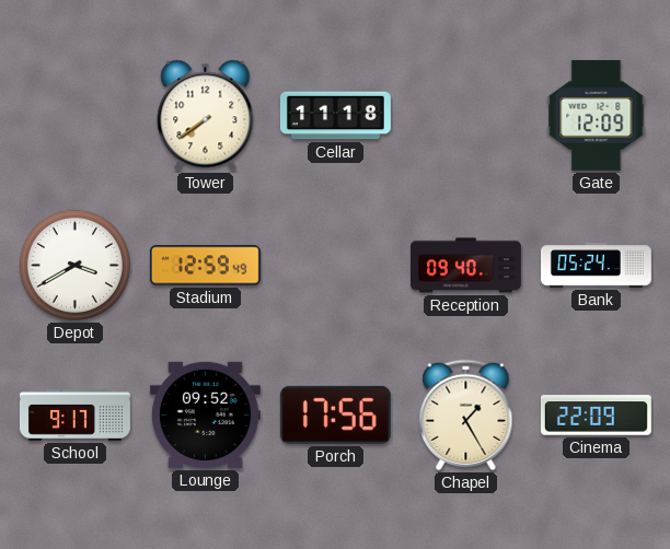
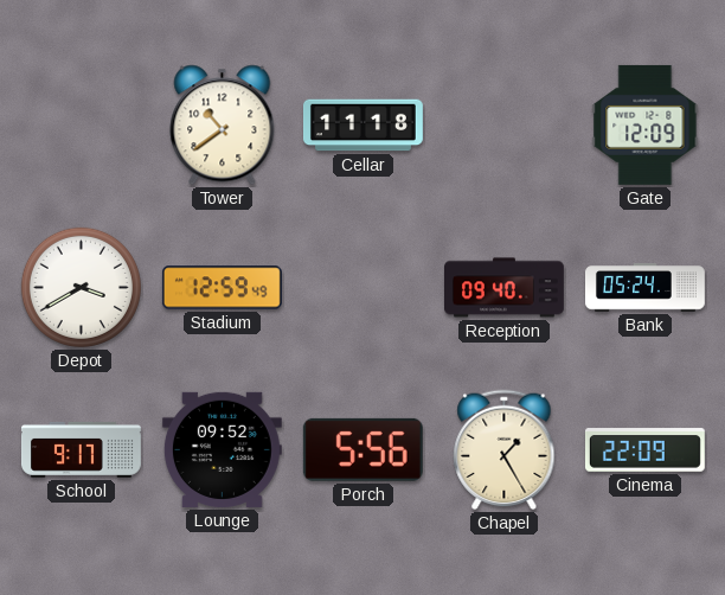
Tower: 7:39 -> 10:39 (223, 126)
Porch: 17:56 -> 5:56 (362, 449)
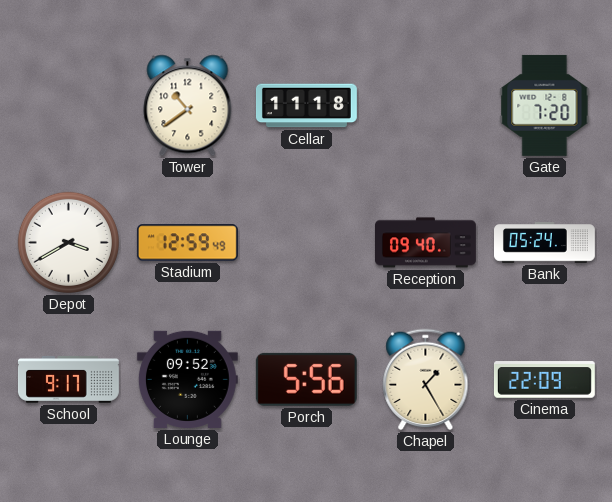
Gate: 12:09 -> 7:20 (545, 105)
